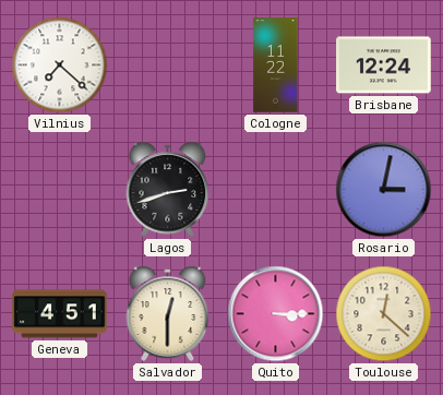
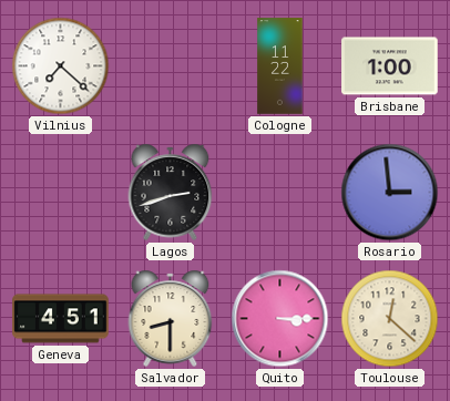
Brisbane: 12:24 -> 1:00 (390, 66)
Rosario: 3:02 -> 2:59 (390, 193)
Salvador: 12:30 -> 8:30 (171, 318)
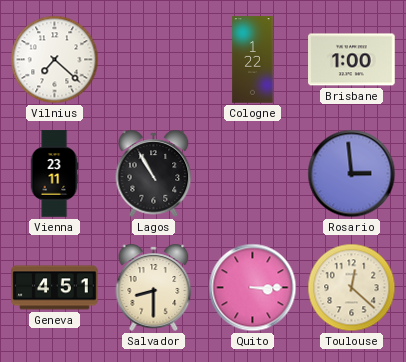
Cologne: 11:22 -> 1:22 (253, 60)
Vienna: none -> 23:11 (54, 174)
Lagos: 2:42 -> 10:55 (154, 173)
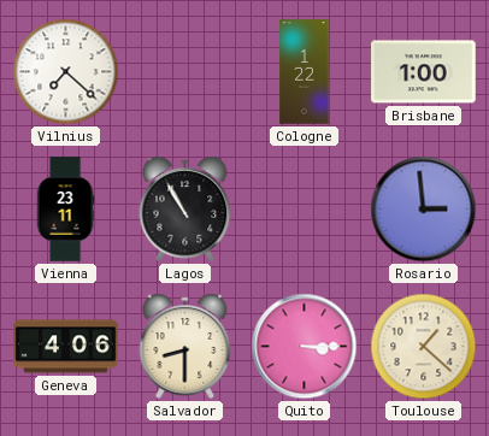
Geneva: 4:51 -> 4:06 (66, 347)
Toulouse: 12:22 -> 1:22 (424, 347)
